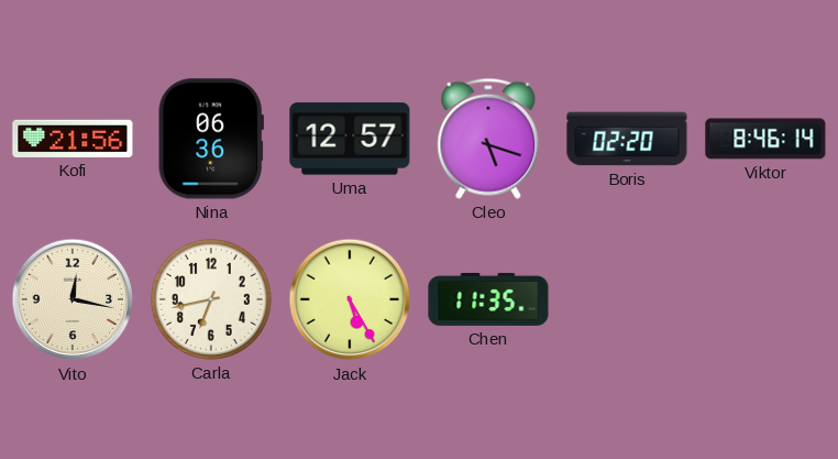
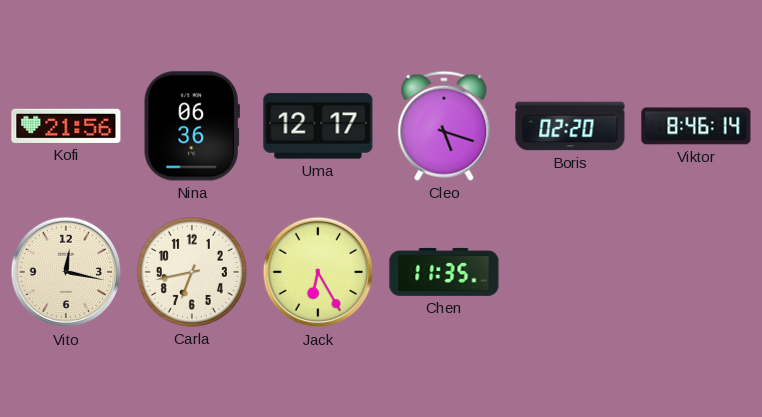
Uma: 12:57 -> 12:17 (318, 126)
Jack: 5:25 -> 6:25 (318, 272)
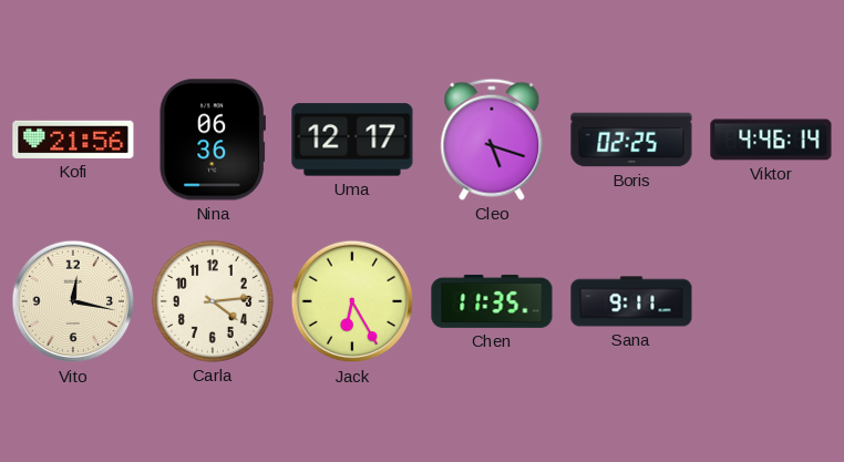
Boris: 02:20 -> 02:25 (631, 140)
Viktor: 8:46 -> 4:46 (771, 140)
Carla: 6:43 -> 4:14 (213, 301)
Sana: none -> 9:11 (631, 301)
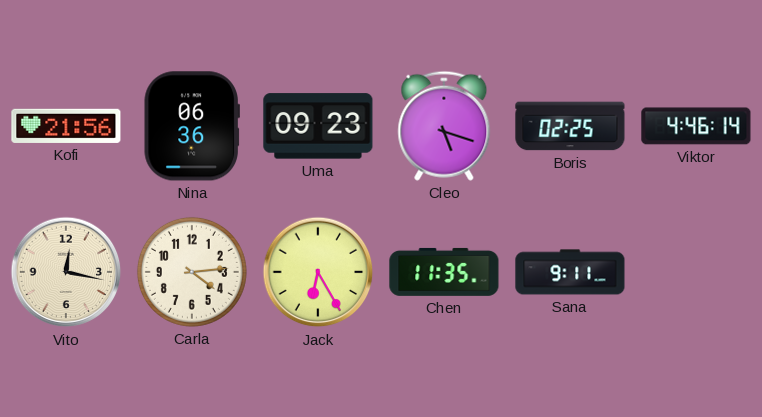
Uma: 12:17 -> 09:23 (318, 126)
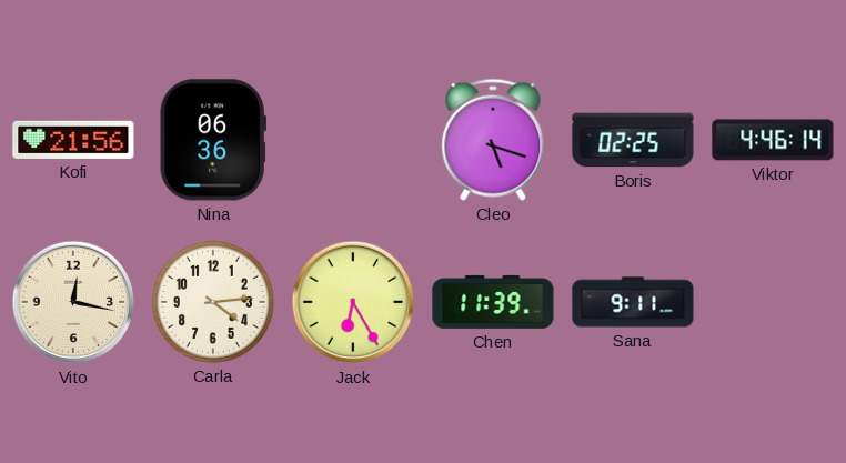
Uma: 09:23 -> none (318, 126)
Chen: 11:35 -> 11:39 (493, 302)
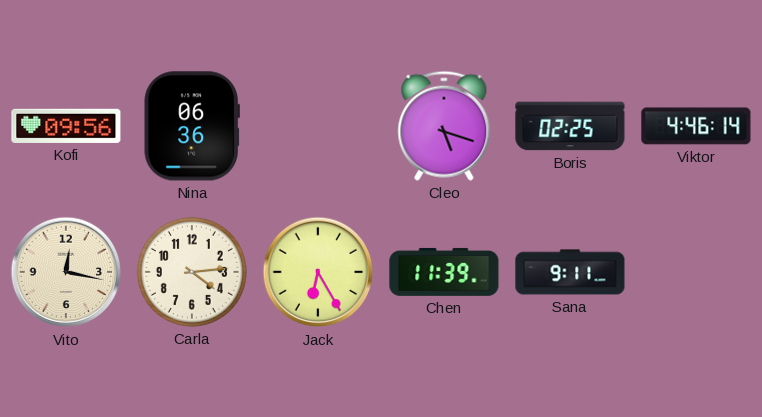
Kofi: 21:56 -> 09:56 (66, 126)
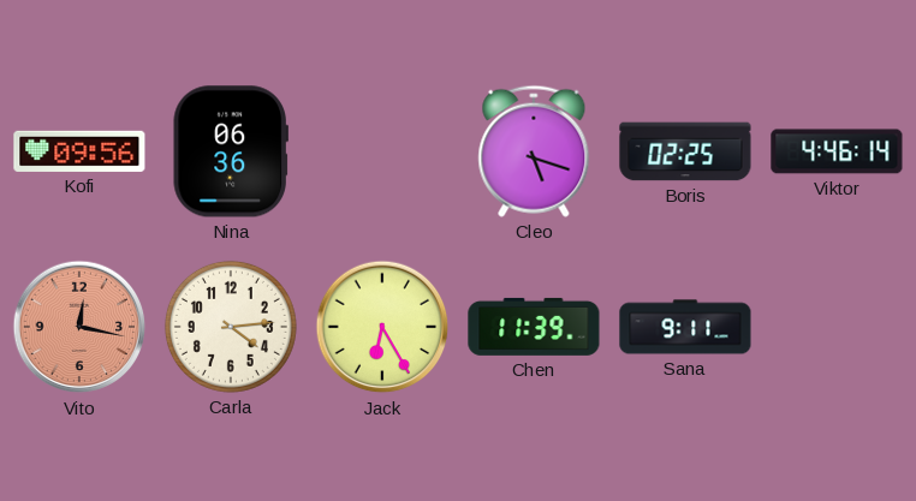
Vito dial: cream -> salmon (79, 327)
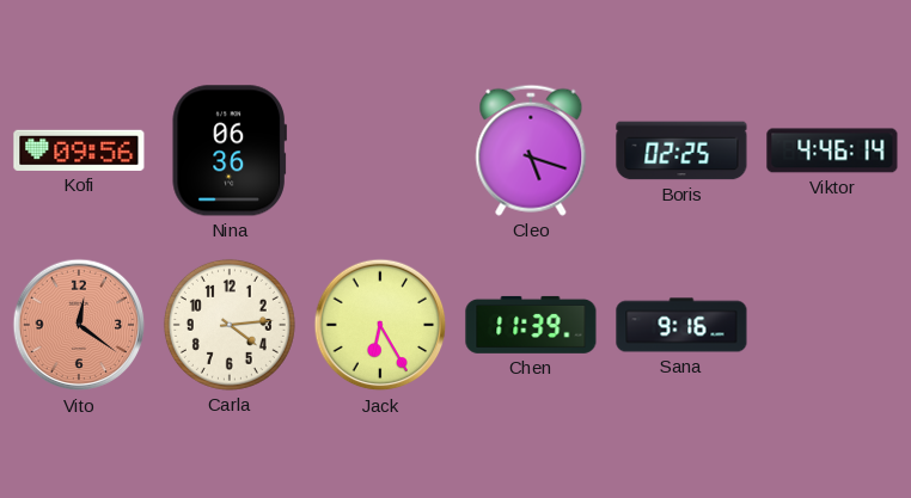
Vito: 12:17 -> 12:21 (79, 325)
Sana: 9:11 -> 9:16 (681, 325)
